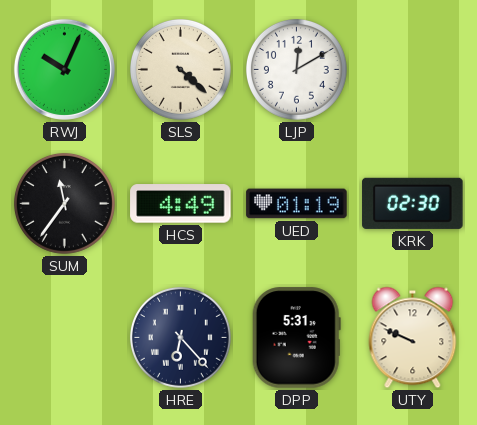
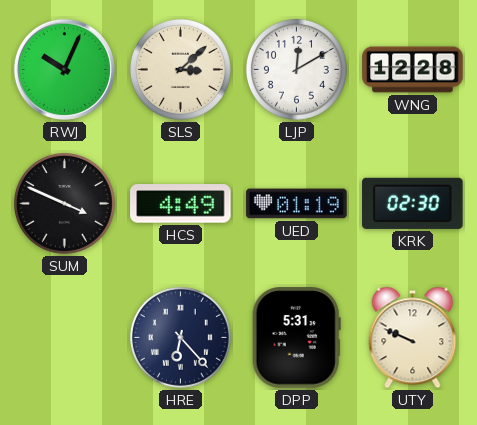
SLS: 4:22 -> 3:08 (180, 69)
WNG: none -> 12:28 (413, 70)
SUM: 11:36 -> 3:49 (64, 203)
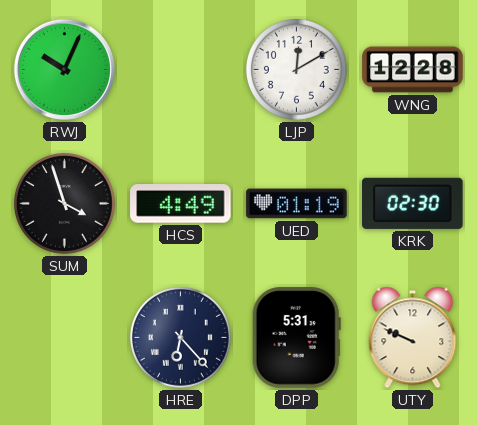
SLS: 3:08 -> none (180, 69)
SUM: 3:49 -> 3:57 (64, 203)
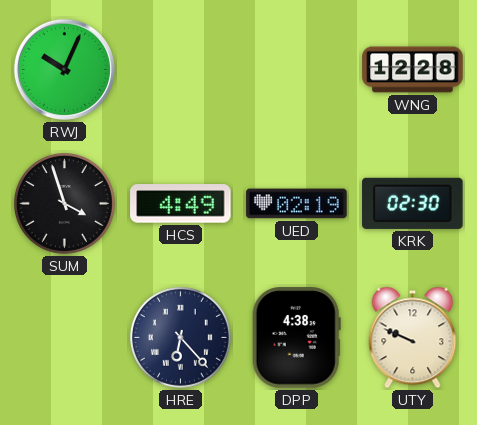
LJP: 12:10 -> none (296, 69)
UED: 01:19 -> 02:19 (297, 204)
DPP: 5:31 -> 4:38 (296, 338)
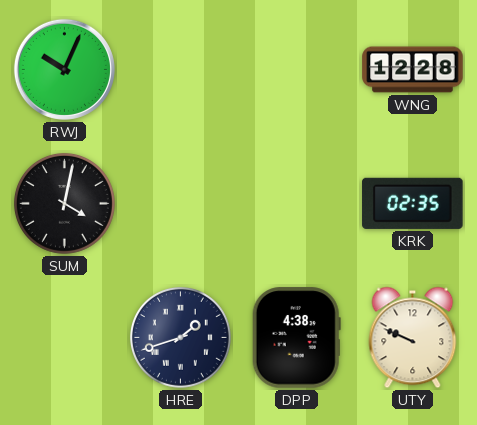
SUM: 3:57 -> 4:02 (64, 203)
HCS: 4:49 -> none (181, 204)
UED: 02:19 -> none (297, 204)
KRK: 02:30 -> 02:35 (413, 203)
HRE: 6:23 -> 1:42 (180, 337)
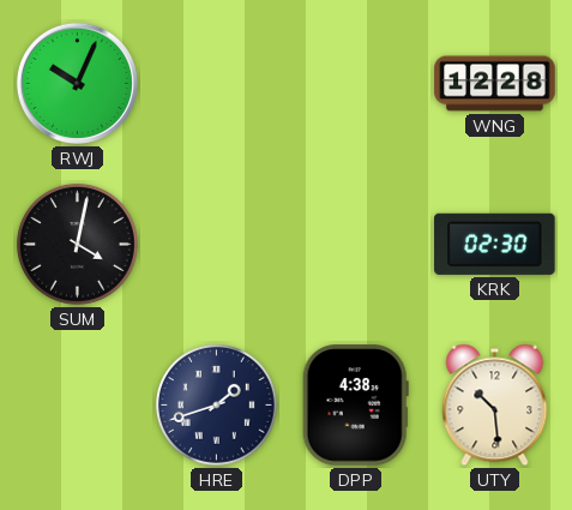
KRK: 02:35 -> 02:30 (495, 244)
UTY: 9:49 -> 10:29 (495, 406)
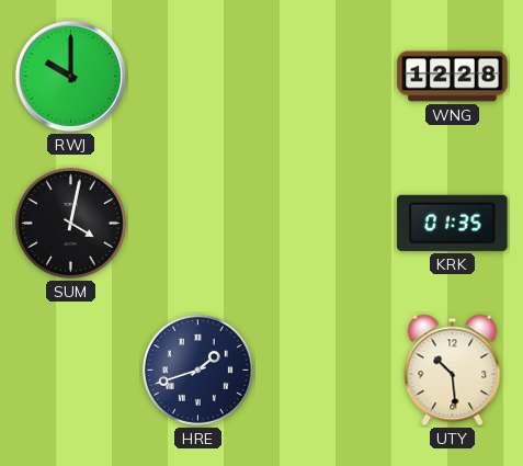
RWJ: 10:04 -> 10:00 (70, 76)
KRK: 02:30 -> 01:35 (453, 223)
DPP: 4:38 -> none (355, 406)
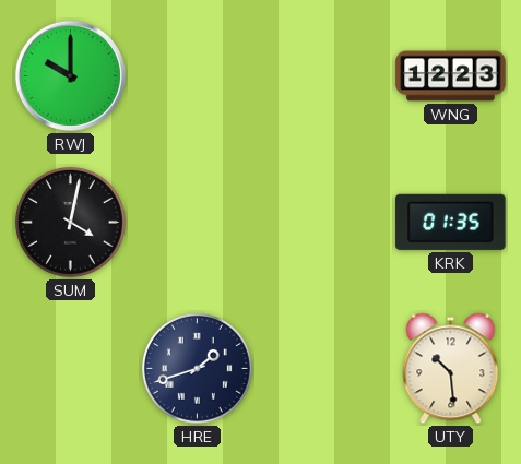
WNG: 12:28 -> 12:23 (451, 76)
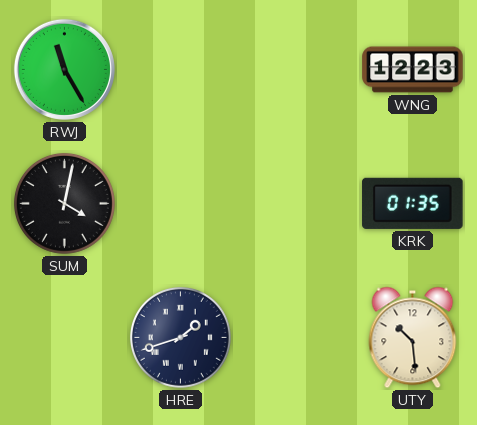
RWJ: 10:00 -> 11:25 (64, 69)
